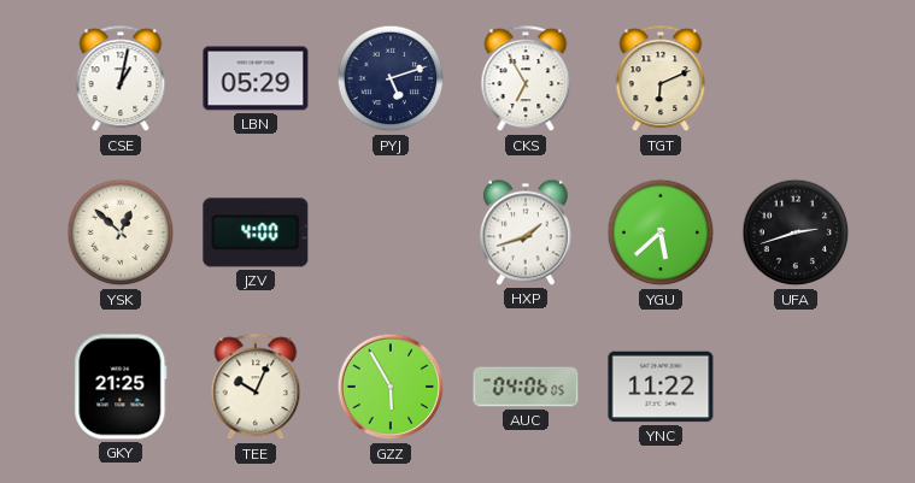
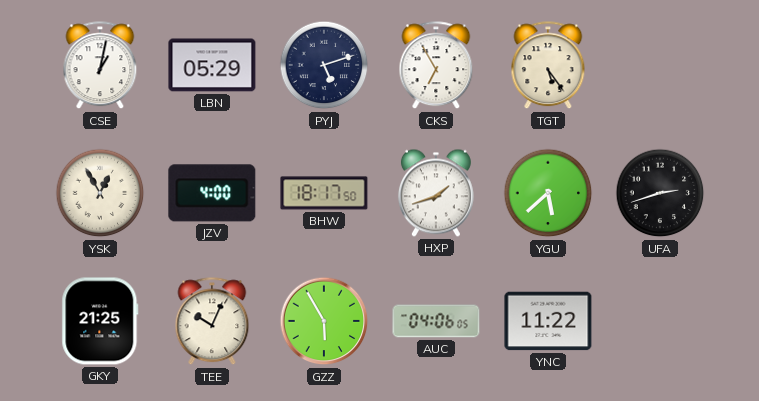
TGT: 6:11 -> 5:24 (548, 66)
YSK: 12:52 -> 12:55 (100, 193)
BHW: none -> 18:17 (324, 193)
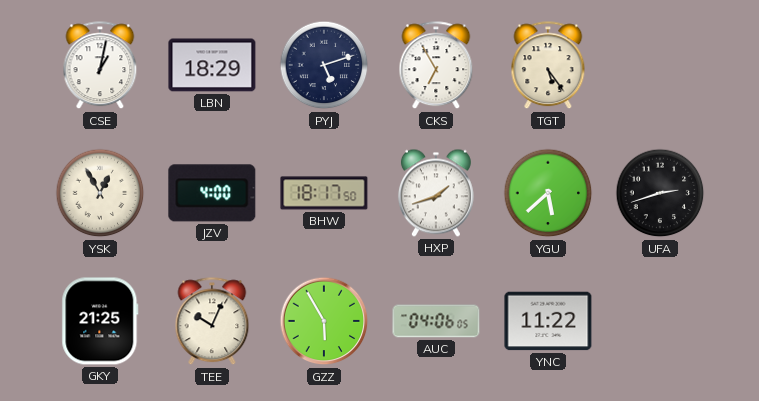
LBN: 05:29 -> 18:29 (212, 65)
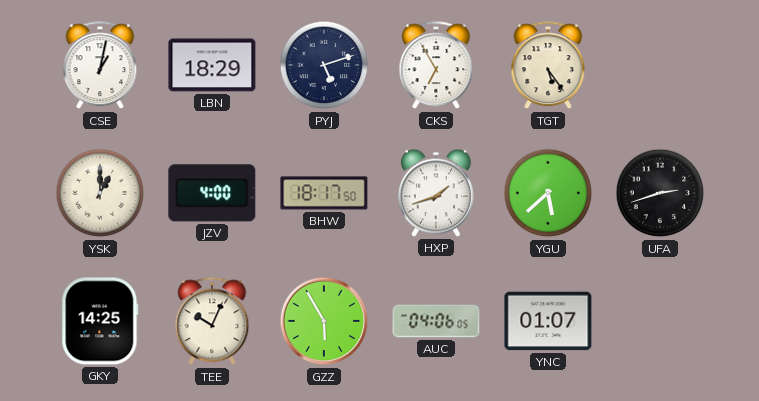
YSK: 12:55 -> 1:00 (100, 193)
GKY: 21:25 -> 14:25 (100, 321)
YNC: 11:22 -> 01:07 (548, 321)
